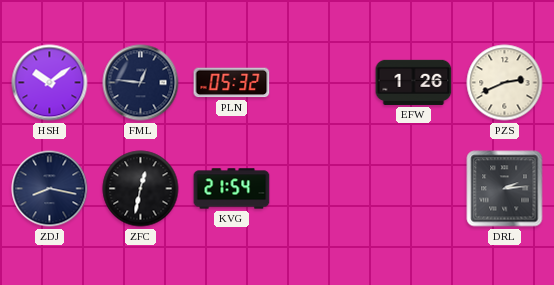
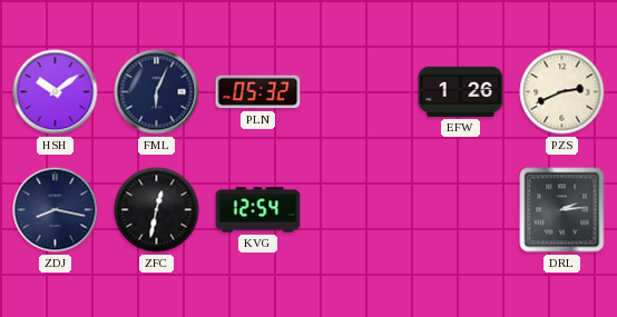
FML: 12:46 -> 6:04 (157, 92)
KVG: 21:54 -> 12:54 (258, 210)
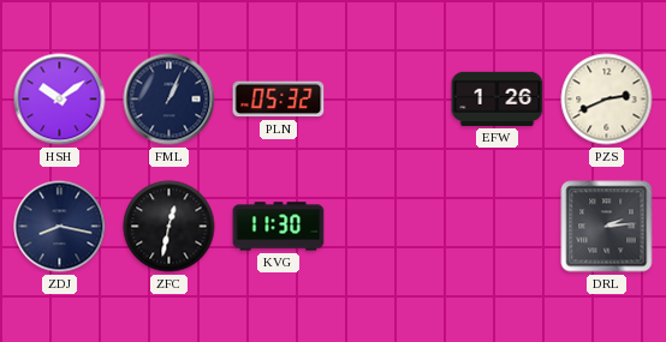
FML: 6:04 -> 1:04 (170, 100)
KVG: 12:54 -> 11:30 (279, 227)
